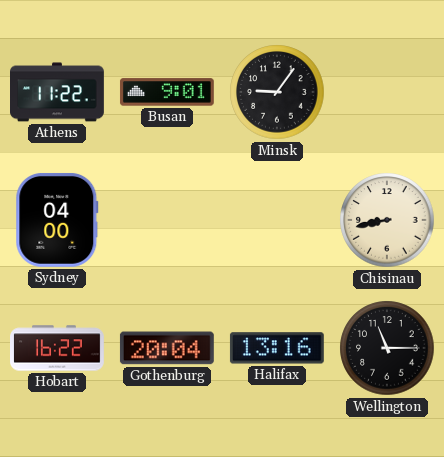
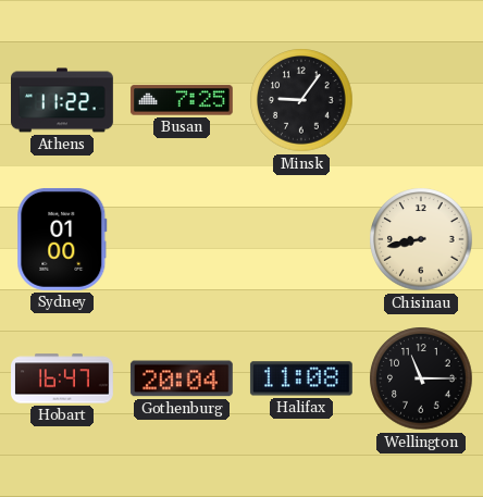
Busan: 9:01 -> 7:25 (182, 100)
Sydney: 04:00 -> 01:00 (62, 239)
Hobart: 16:22 -> 16:47 (63, 378)
Halifax: 13:16 -> 11:08 (301, 378)
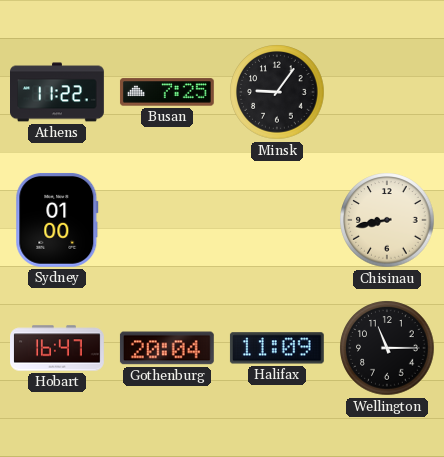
Halifax: 11:08 -> 11:09 (277, 348)
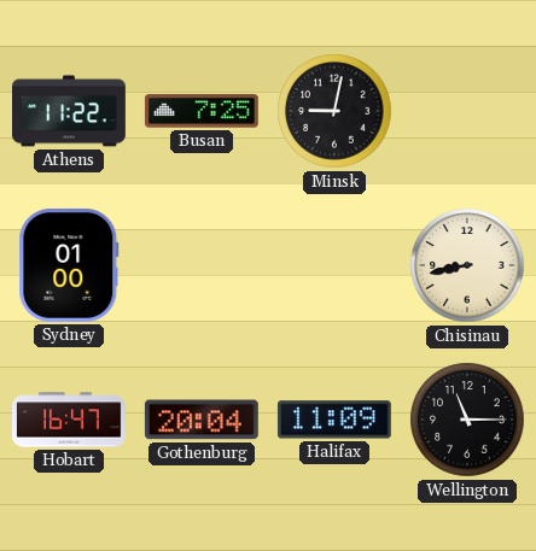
Minsk: 9:06 -> 9:02 (334, 111)
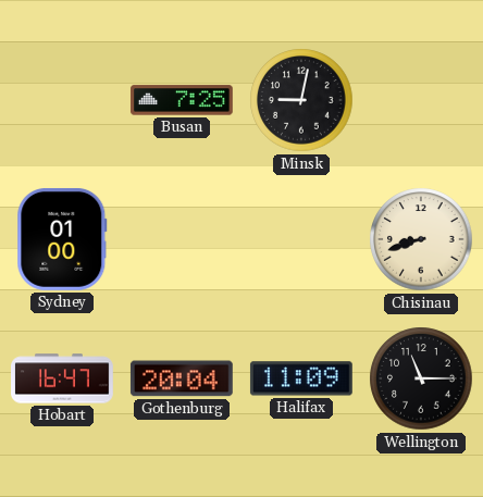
Athens: 11:22 -> none (70, 111)
Chisinau: 8:43 -> 8:42 (421, 239)
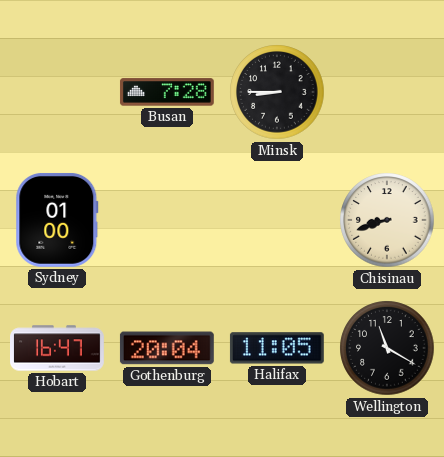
Busan: 7:25 -> 7:28 (167, 92)
Minsk: 9:02 -> 8:45 (277, 92)
Halifax: 11:09 -> 11:05 (277, 348)
Wellington: 11:15 -> 11:20 (387, 348)
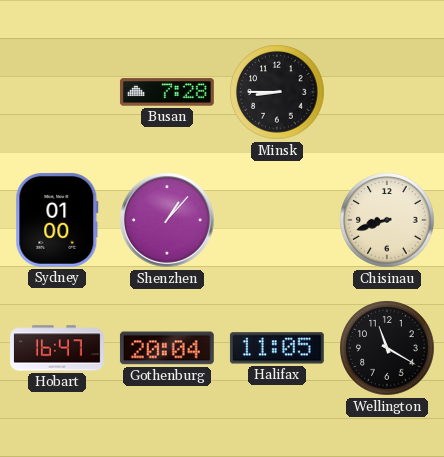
Shenzhen: none -> 1:07 (168, 221)
